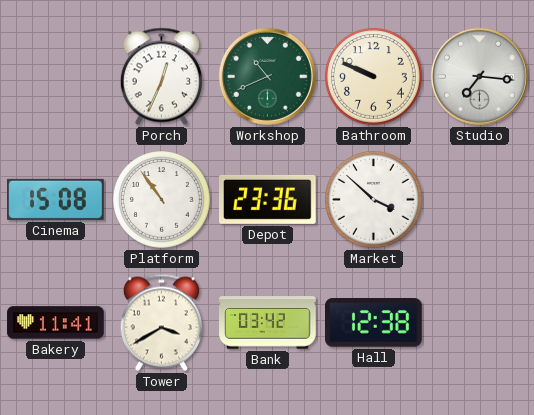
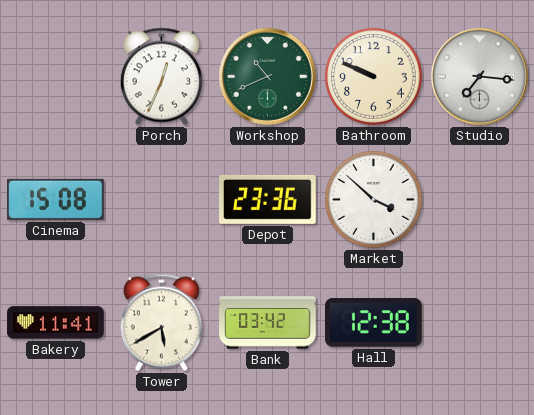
Platform: 10:54 -> none (162, 200)
Tower: 3:40 -> 5:40 (161, 323)
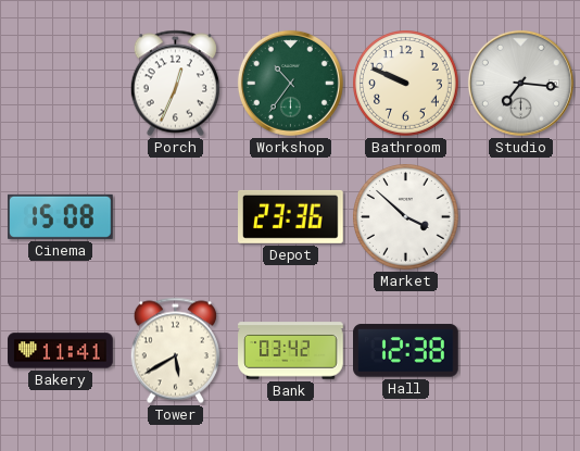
Workshop: 10:41 -> 10:36 (290, 83)
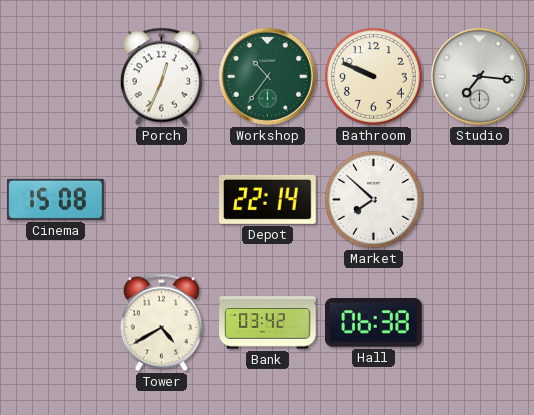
Depot: 23:36 -> 22:14 (268, 199)
Market: 3:52 -> 7:52 (374, 200)
Bakery: 11:41 -> none (61, 351)
Tower: 5:40 -> 4:40 (161, 323)
Hall: 12:38 -> 06:38 (374, 323)
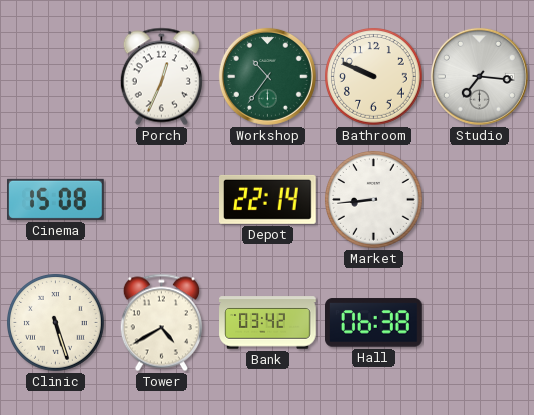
Market: 7:52 -> 8:44 (374, 200)
Clinic: none -> 5:27 (56, 323)
